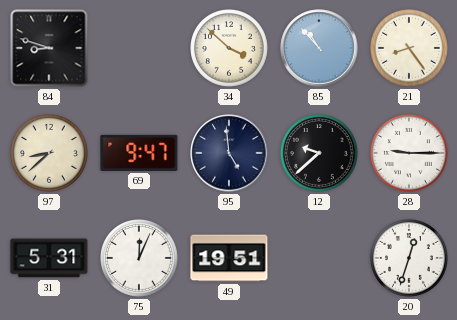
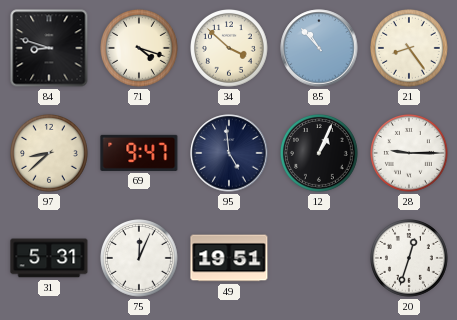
71: none -> 4:18 (140, 49)
12: 9:38 -> 1:04 (320, 154)
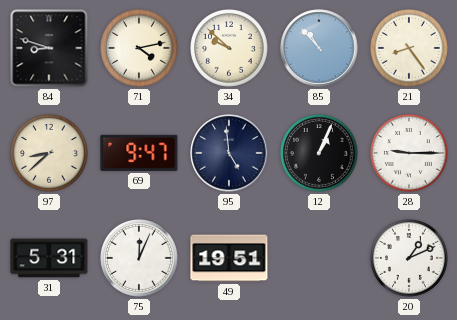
71: 4:18 -> 4:13 (140, 49)
34: 3:52 -> 9:52 (230, 49)
20: 12:33 -> 1:11 (410, 259)
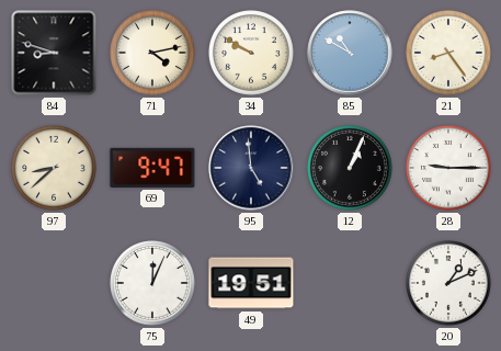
34: 9:52 -> 9:50 (252, 54)
85: 10:53 -> 10:50 (350, 53)
31: 5:31 -> none (49, 258)
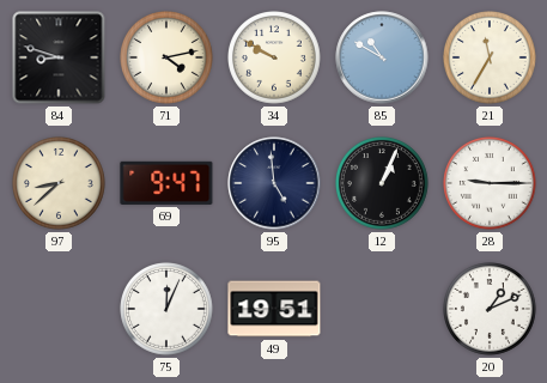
21: 8:24 -> 11:35 (491, 59)
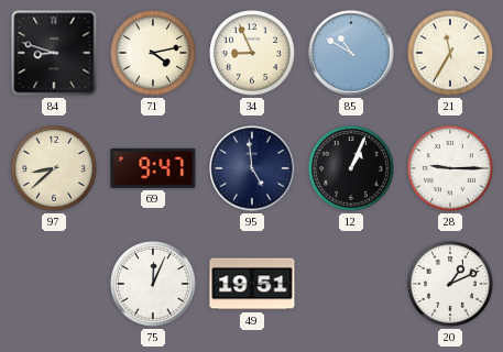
34: 9:50 -> 8:56 (253, 54)
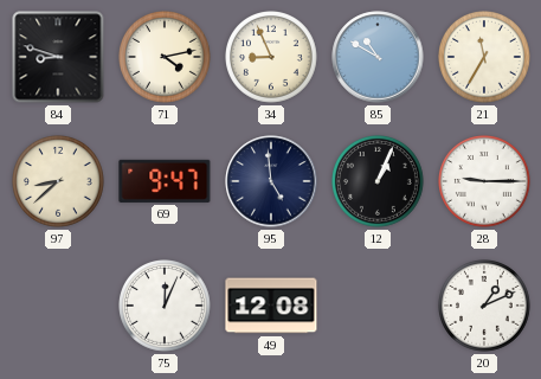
49: 19:51 -> 12:08 (271, 306)
